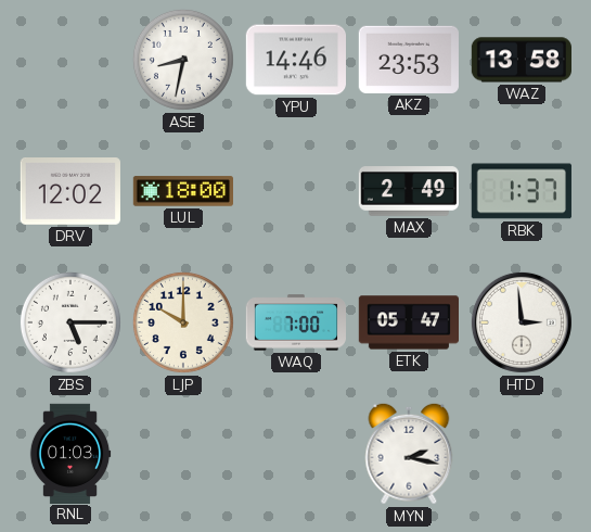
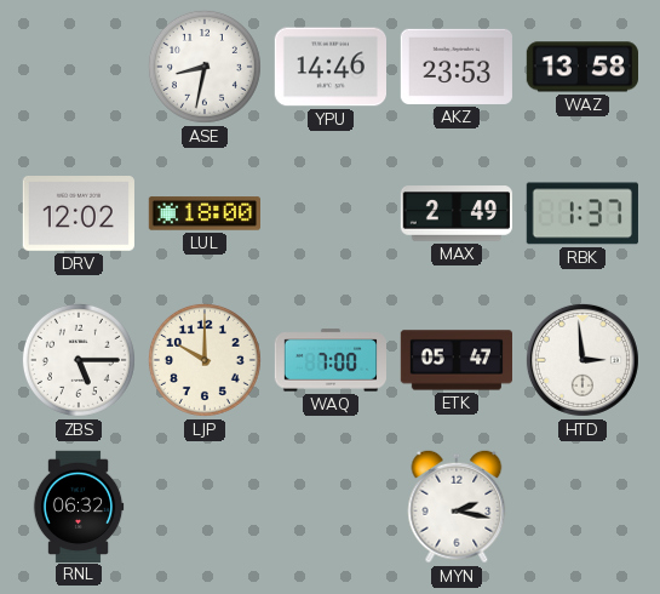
RNL: 01:03 -> 06:32 (79, 506)
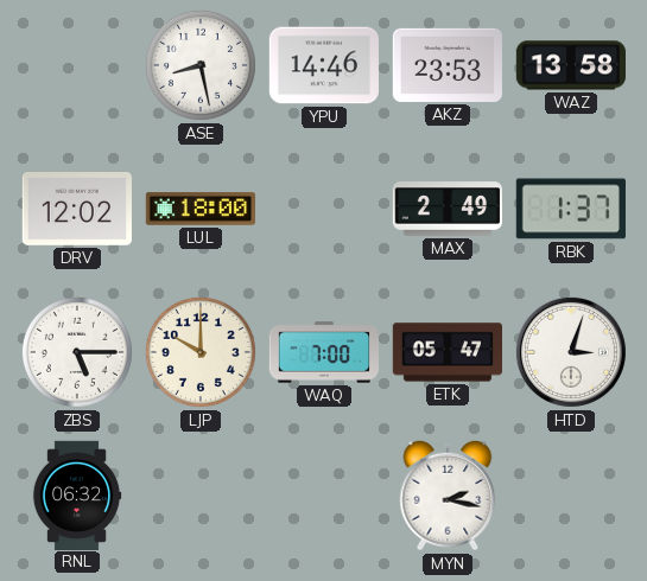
ASE: 8:32 -> 8:28 (201, 65)
HTD: 2:59 -> 3:03 (571, 352)
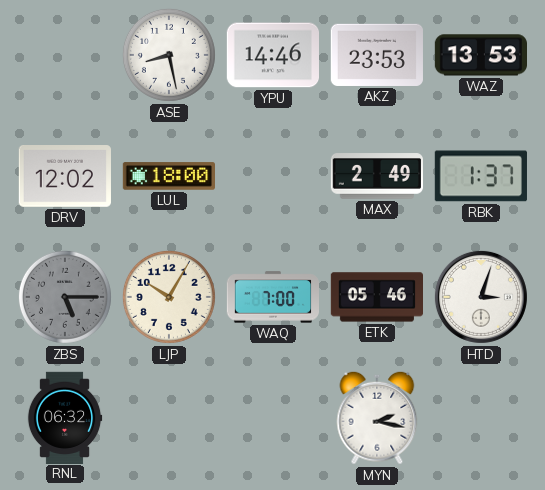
WAZ: 13:58 -> 13:53 (480, 55)
ZBS dial: white -> grey (65, 297)
LJP: 10:00 -> 10:05 (169, 297)
ETK: 05:47 -> 05:46 (376, 297)
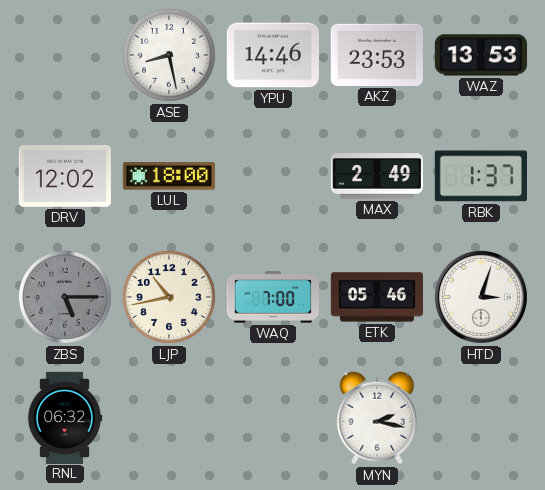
LJP: 10:05 -> 10:43 (169, 297)
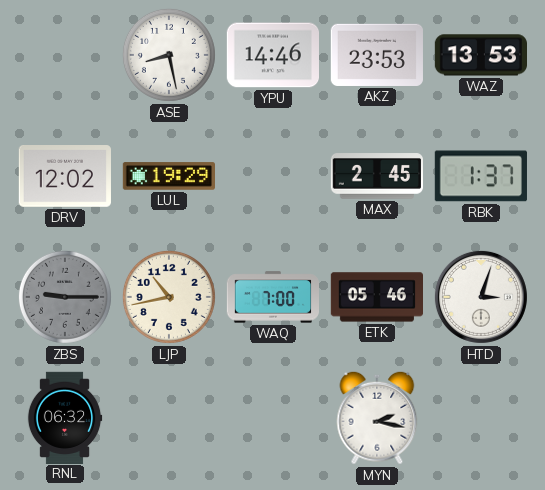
LUL: 18:00 -> 19:29 (168, 176)
MAX: 2:49 -> 2:45 (376, 176)
ZBS: 5:15 -> 9:15 (65, 297)
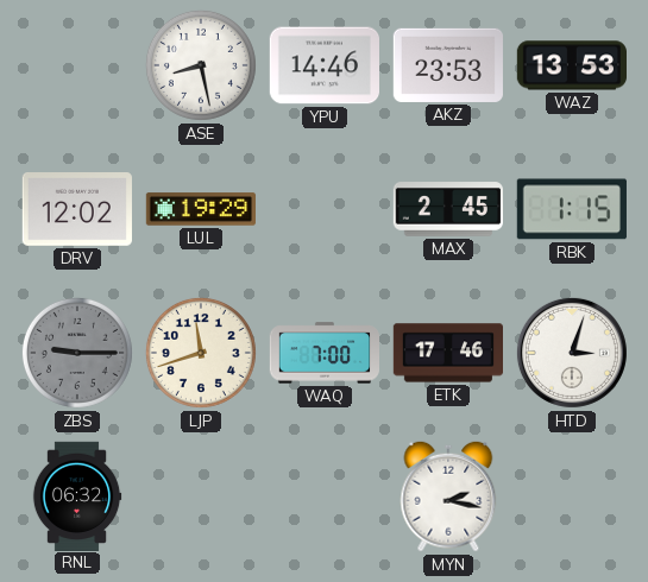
RBK: 1:37 -> 1:15 (572, 209)
LJP: 10:43 -> 11:42 (201, 353)
ETK: 05:46 -> 17:46 (447, 353)
